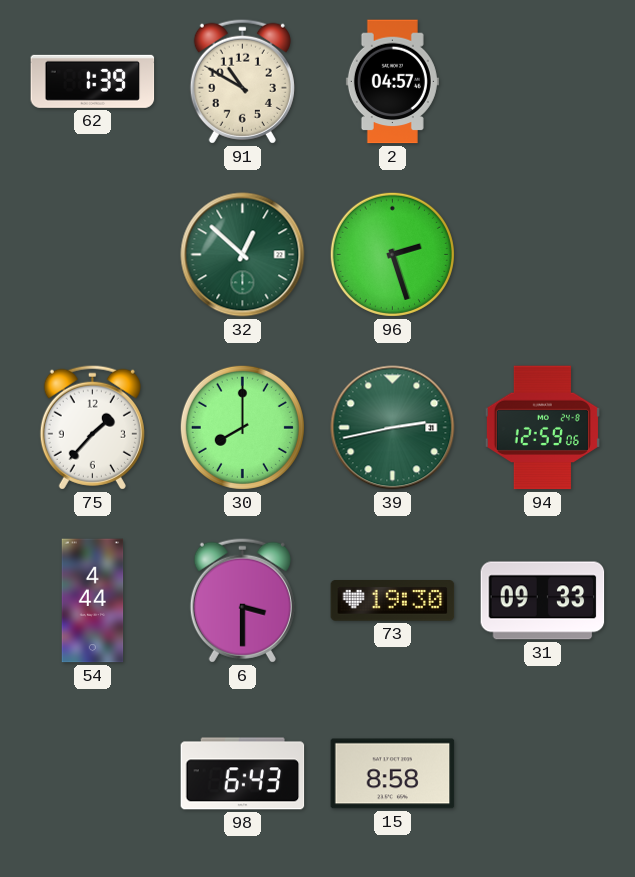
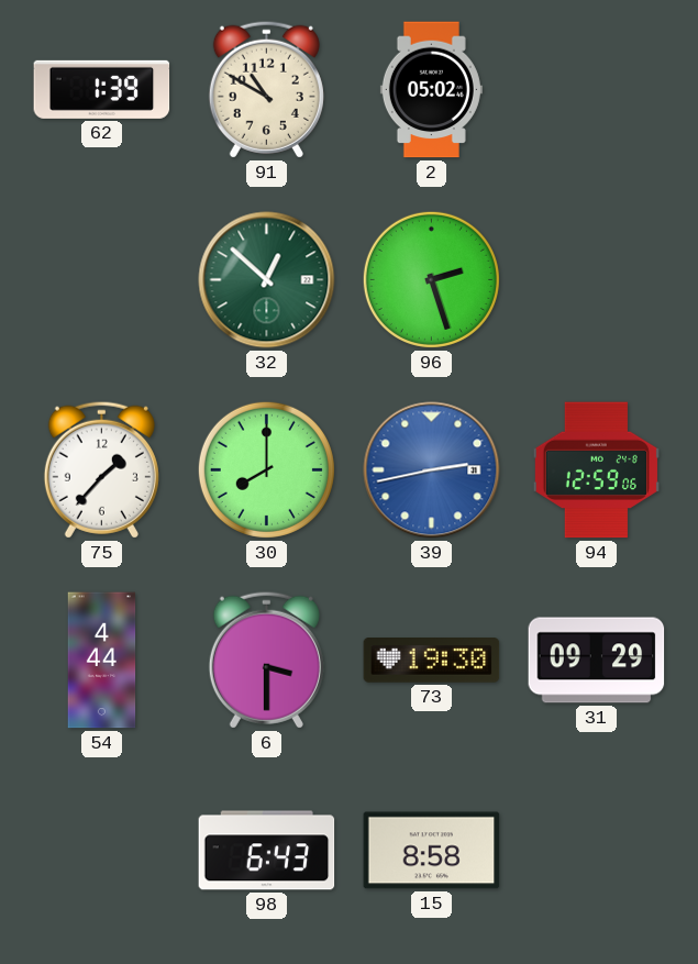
2: 04:57 -> 05:02 (431, 90)
39 dial: green -> blue (432, 470)
31: 09:33 -> 09:29 (597, 661)
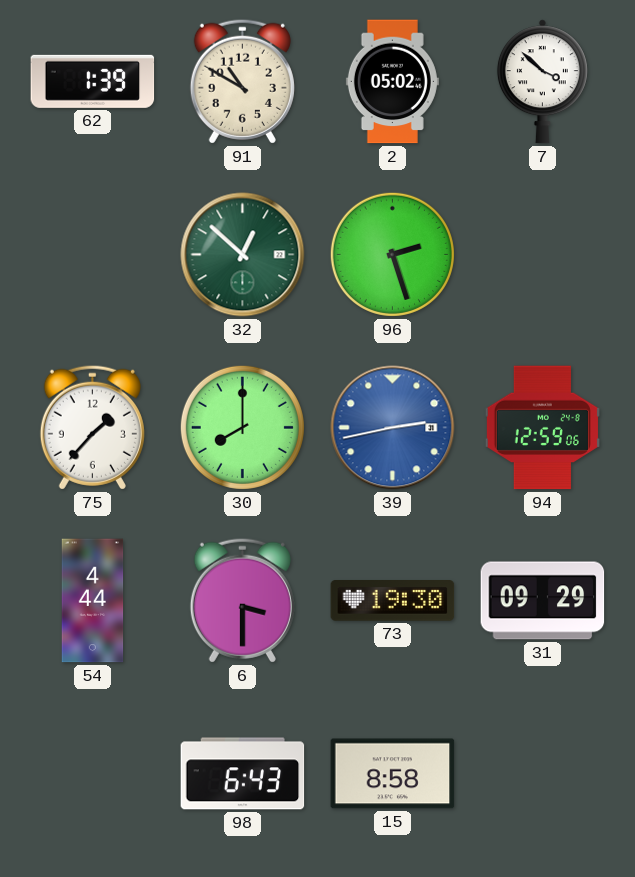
7: none -> 3:52 (542, 82)
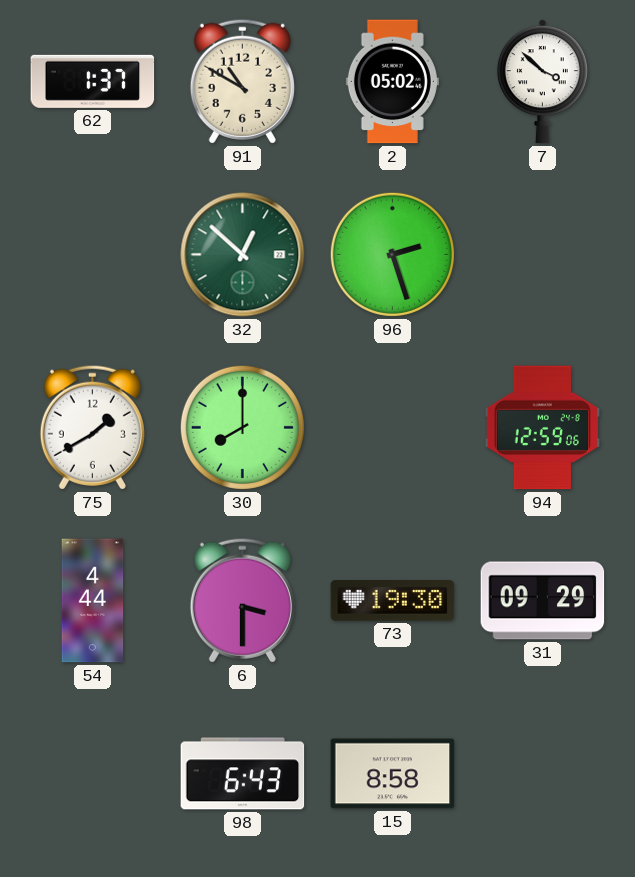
62: 1:39 -> 1:37 (93, 81)
75: 1:37 -> 1:40 (92, 427)
39: 2:43 -> none (393, 428)
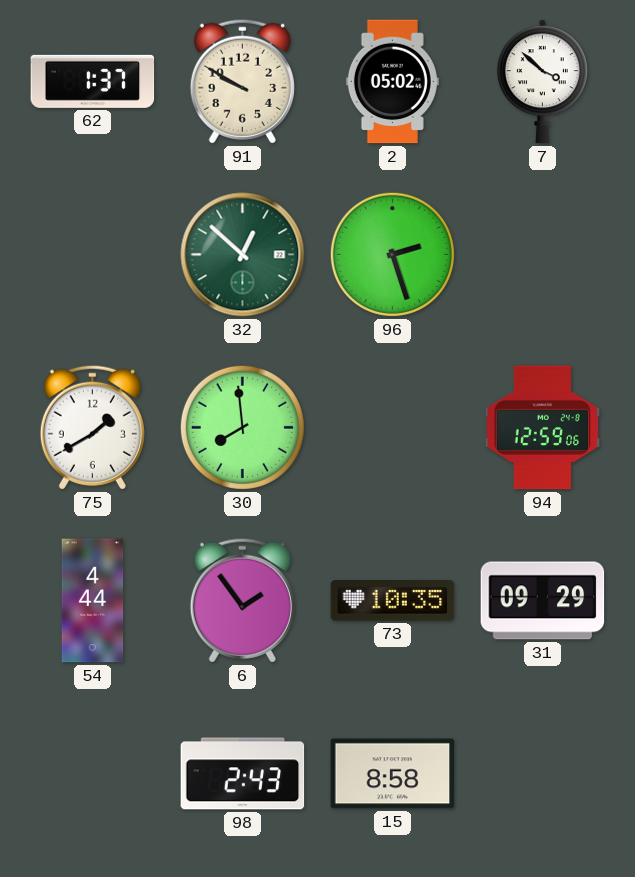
91: 10:50 -> 9:50 (242, 81)
30: 8:00 -> 7:59 (242, 427)
6: 3:30 -> 1:54 (242, 600)
73: 19:30 -> 10:35 (393, 601)
98: 6:43 -> 2:43 (243, 774)
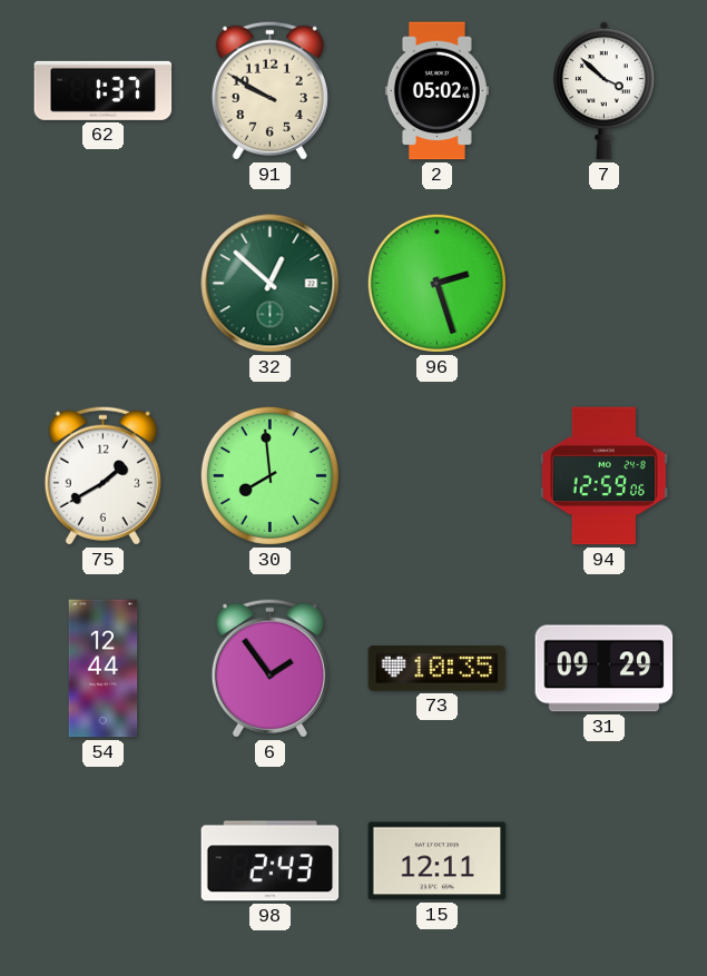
54: 4:44 -> 12:44 (104, 669)
15: 8:58 -> 12:11 (438, 861)
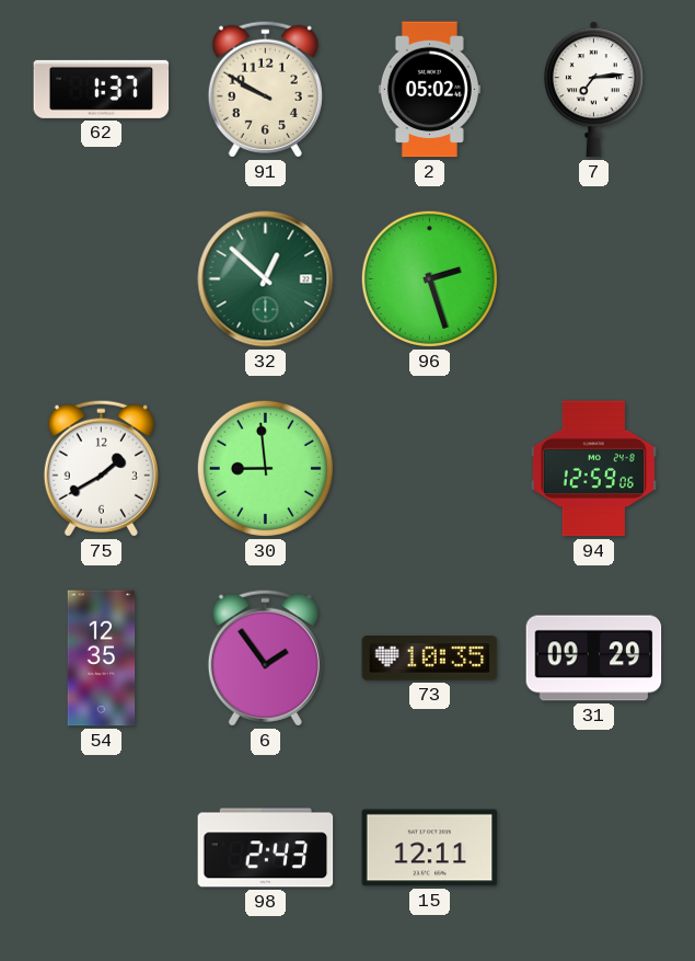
7: 3:52 -> 7:14 (593, 90)
30: 7:59 -> 8:59 (265, 468)
54: 12:44 -> 12:35 (102, 659)
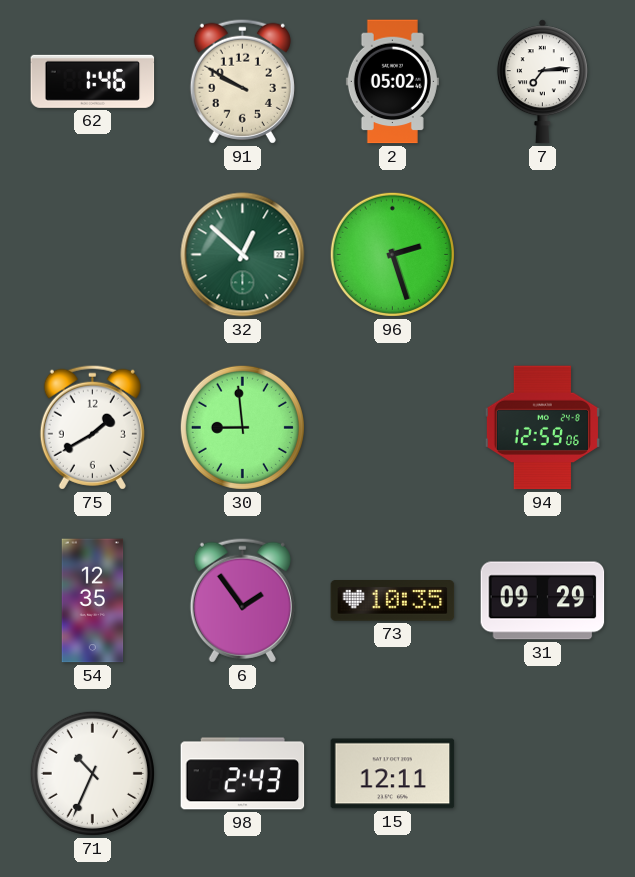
62: 1:37 -> 1:46 (93, 81)
71: none -> 10:34 (92, 773)
